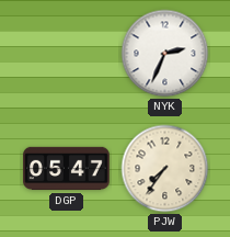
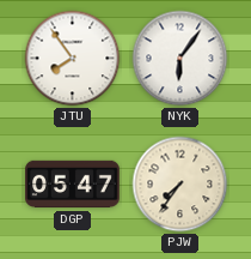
JTU: none -> 7:54 (73, 59)
NYK: 2:34 -> 6:06 (180, 59)
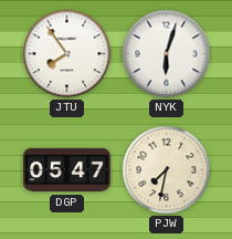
NYK: 6:06 -> 6:03 (167, 54)
PJW: 7:36 -> 7:32 (167, 170)
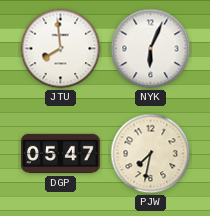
JTU: 7:54 -> 7:59 (61, 49)
NYK: 6:03 -> 6:04 (151, 49)
